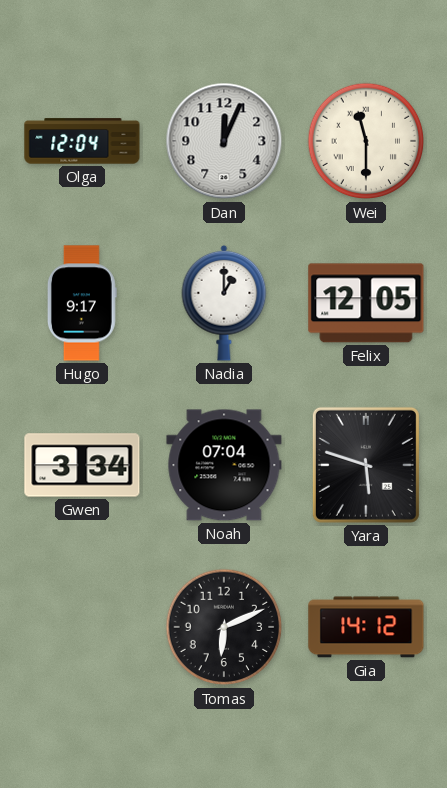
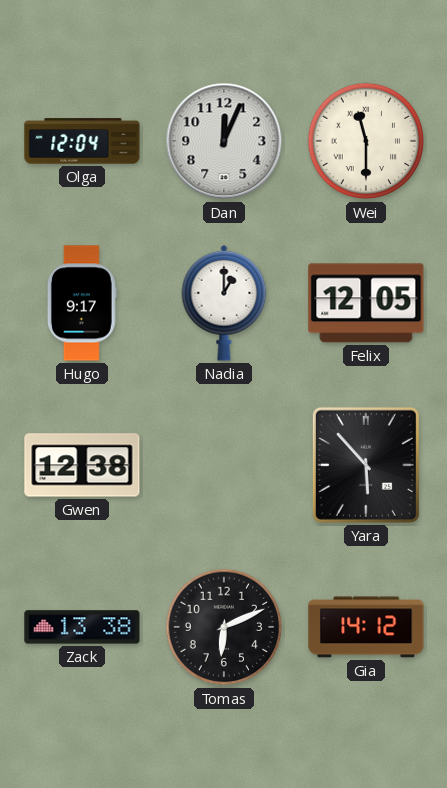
Gwen: 3:34 -> 12:38 (82, 465)
Noah: 07:04 -> none (224, 465)
Yara: 5:48 -> 5:53 (366, 465)
Zack: none -> 13:38 (82, 627)
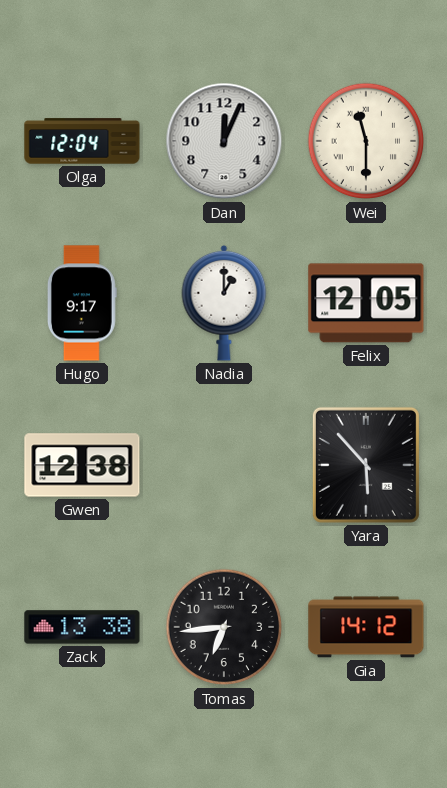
Tomas: 6:11 -> 6:44 (224, 627)
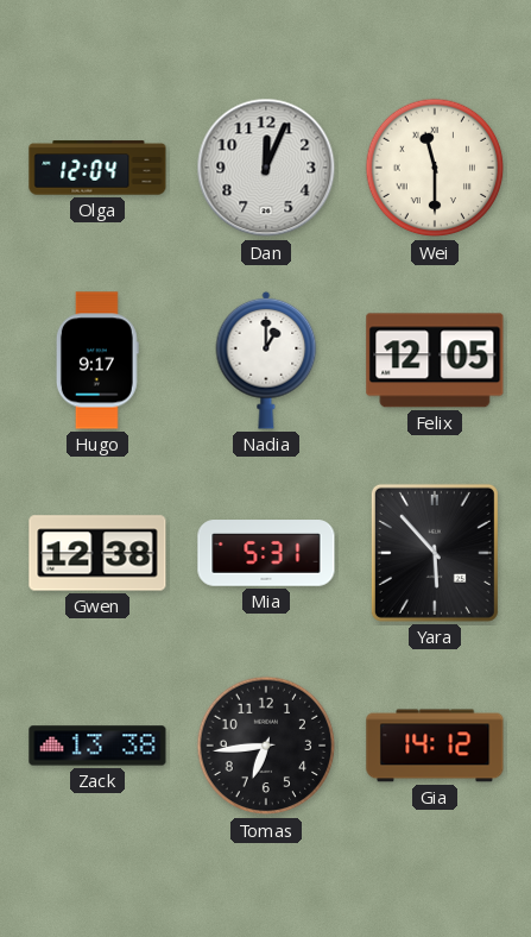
Mia: none -> 5:31 (266, 553)
